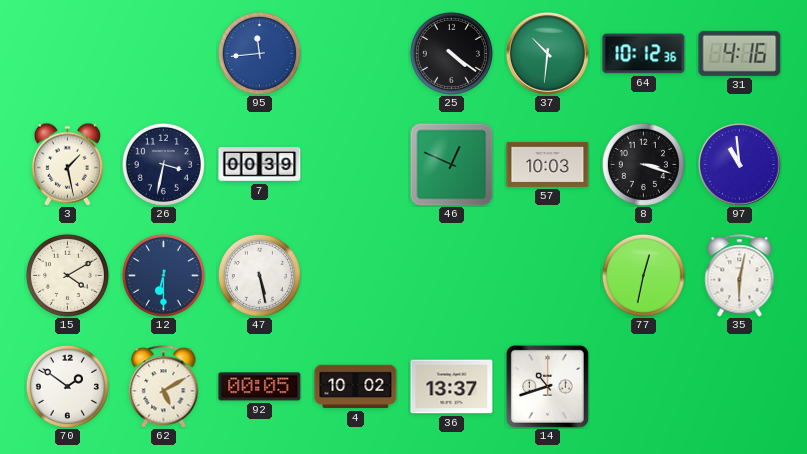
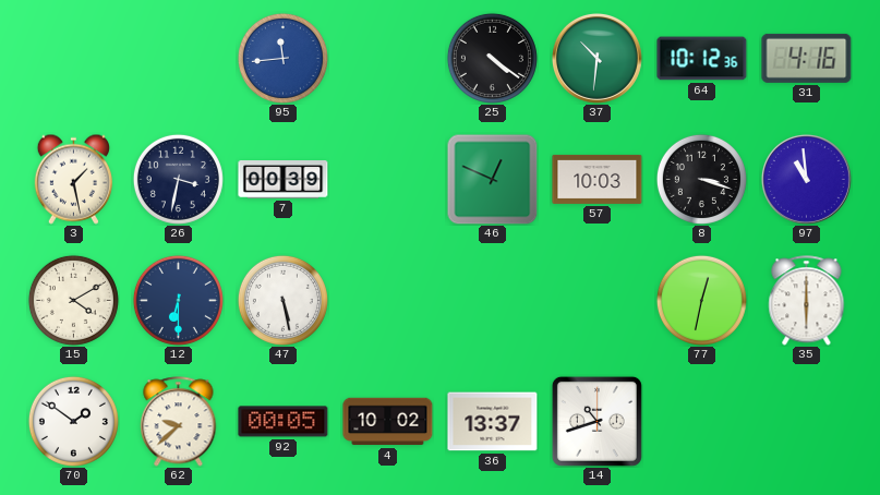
35: 6:02 -> 6:00 (807, 301)
62: 5:10 -> 9:38 (179, 422)
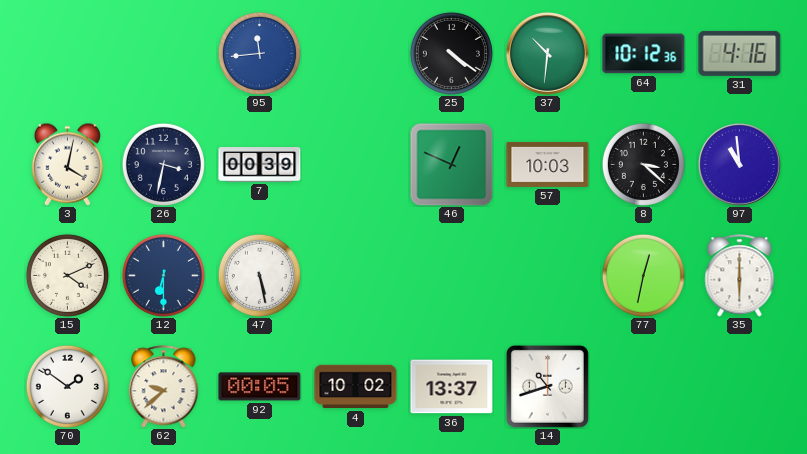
3: 1:28 -> 4:02 (67, 164)
8: 3:18 -> 3:22 (643, 164)
15: 4:10 -> 4:11 (67, 275)
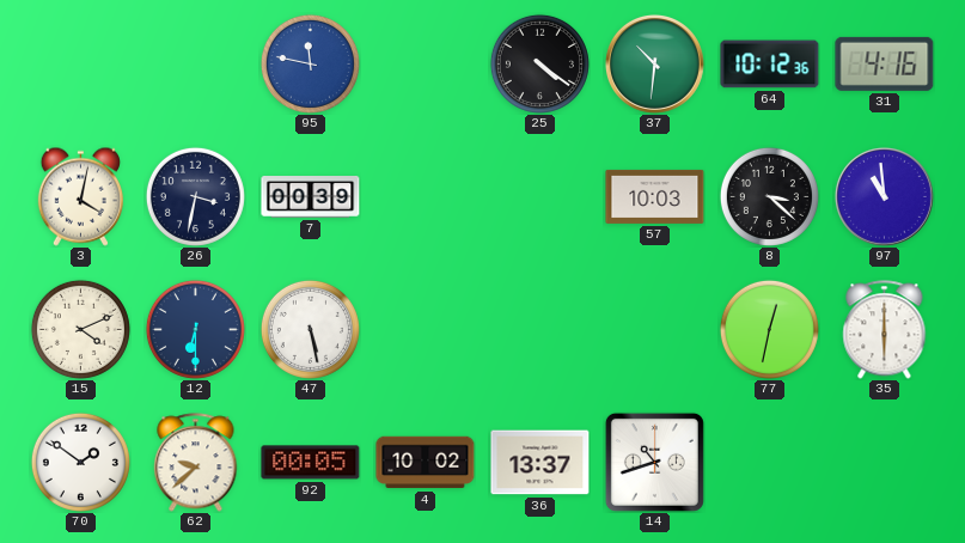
95: 11:44 -> 11:47 (310, 63)
46: 12:49 -> none (451, 164)
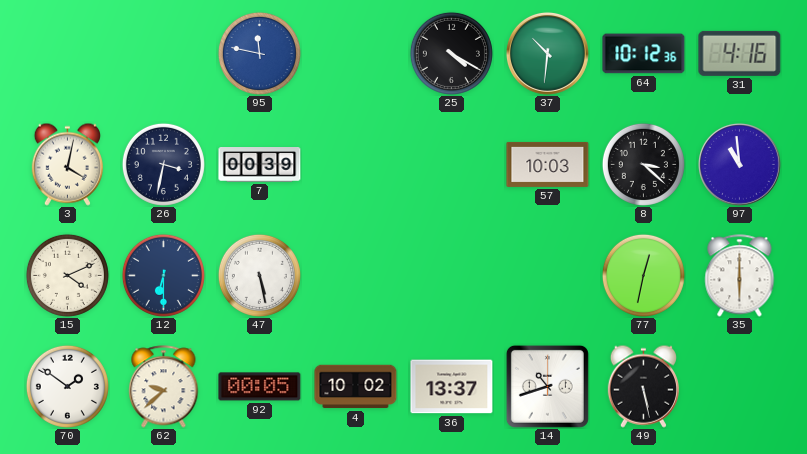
25: 4:21 -> 4:20 (451, 53)
49: none -> 5:28 (643, 386)
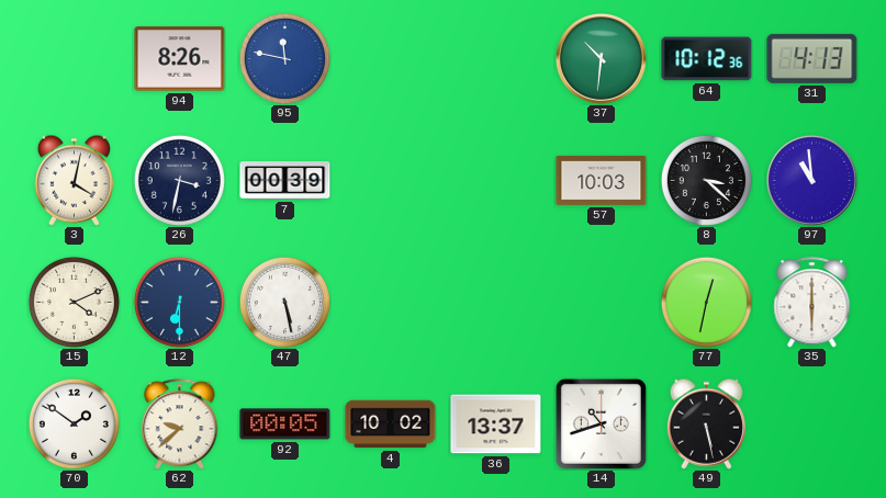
94: none -> 8:26 (180, 59)
25: 4:20 -> none (451, 53)
31: 4:16 -> 4:13 (812, 58)
